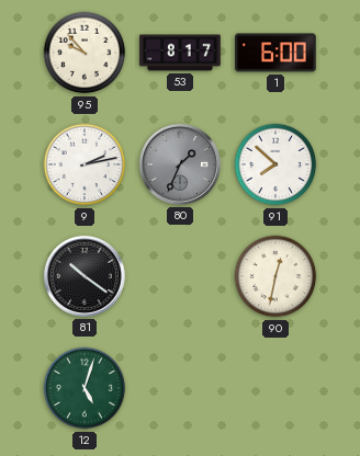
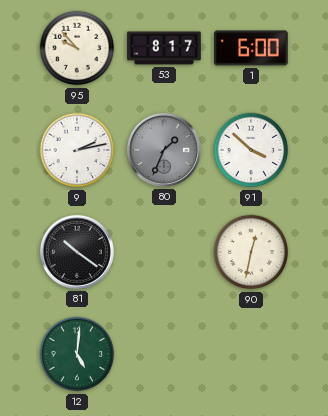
91: 7:52 -> 3:52 (251, 150)
12: 5:03 -> 5:01 (77, 354)
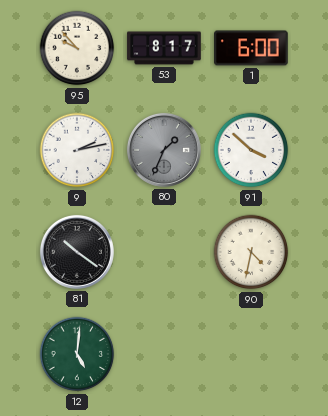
90: 12:32 -> 4:32 (251, 252)
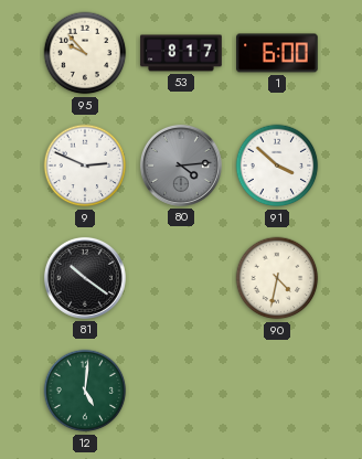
9: 2:13 -> 2:49 (85, 166)
80: 1:34 -> 4:14 (181, 166)
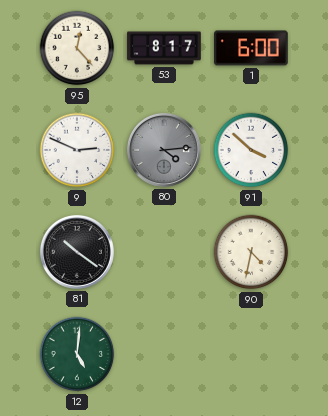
95: 9:53 -> 12:23 (77, 48)
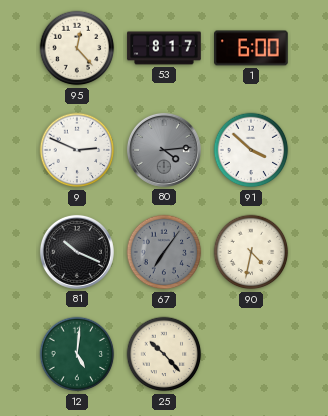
81: 10:21 -> 10:19 (77, 252)
67: none -> 7:06 (164, 252)
25: none -> 10:23 (164, 354)
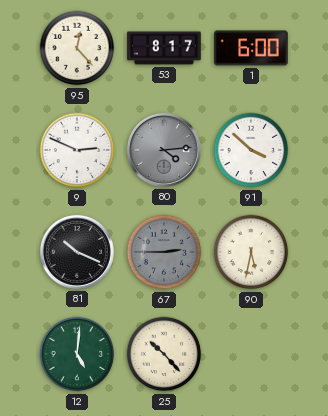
67: 7:06 -> 2:45 (164, 252)
90: 4:32 -> 5:32 (251, 252)
